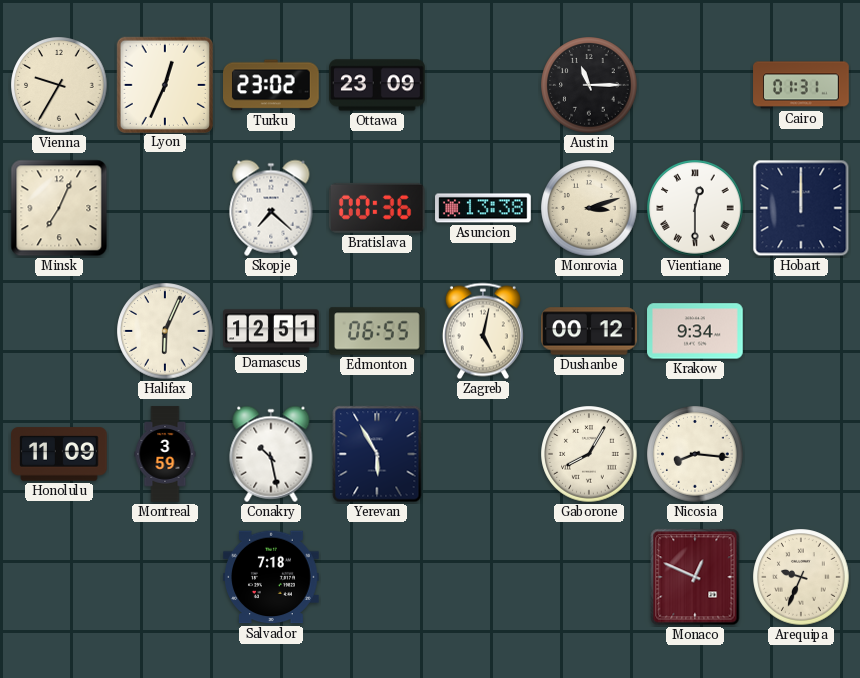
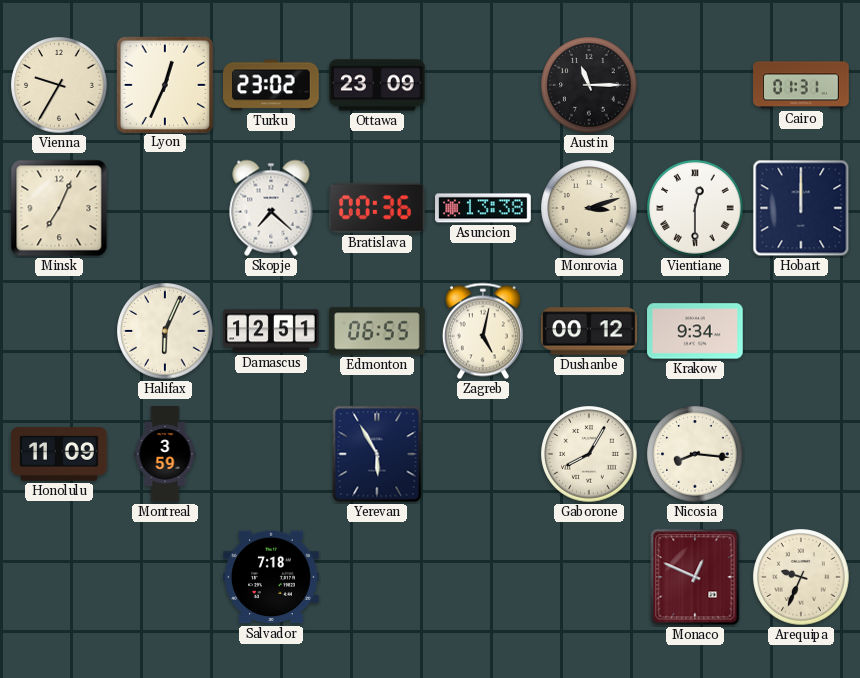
Conakry: 10:28 -> none (271, 454)
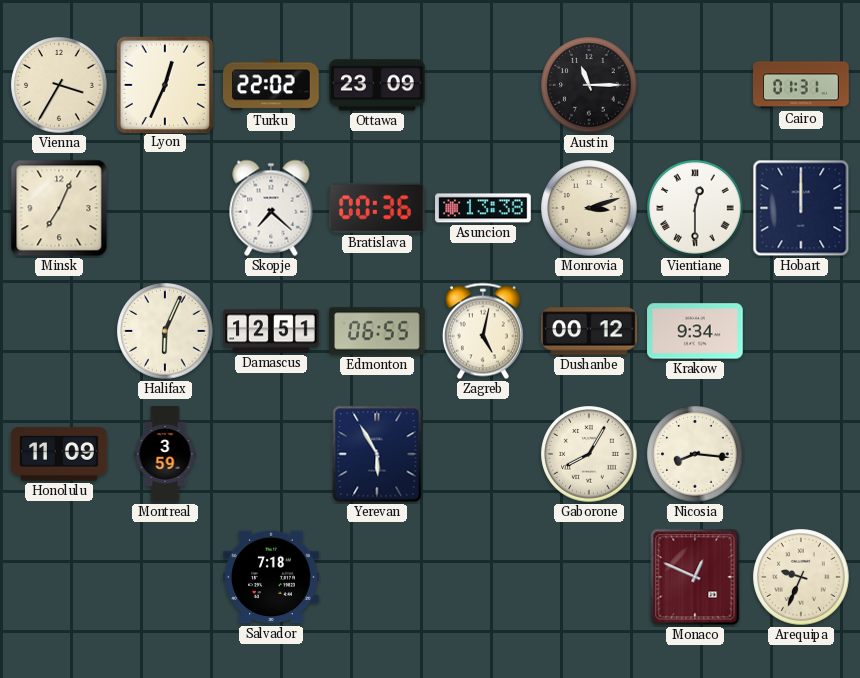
Vienna: 9:35 -> 3:35 (59, 85)
Turku: 23:02 -> 22:02 (272, 85)
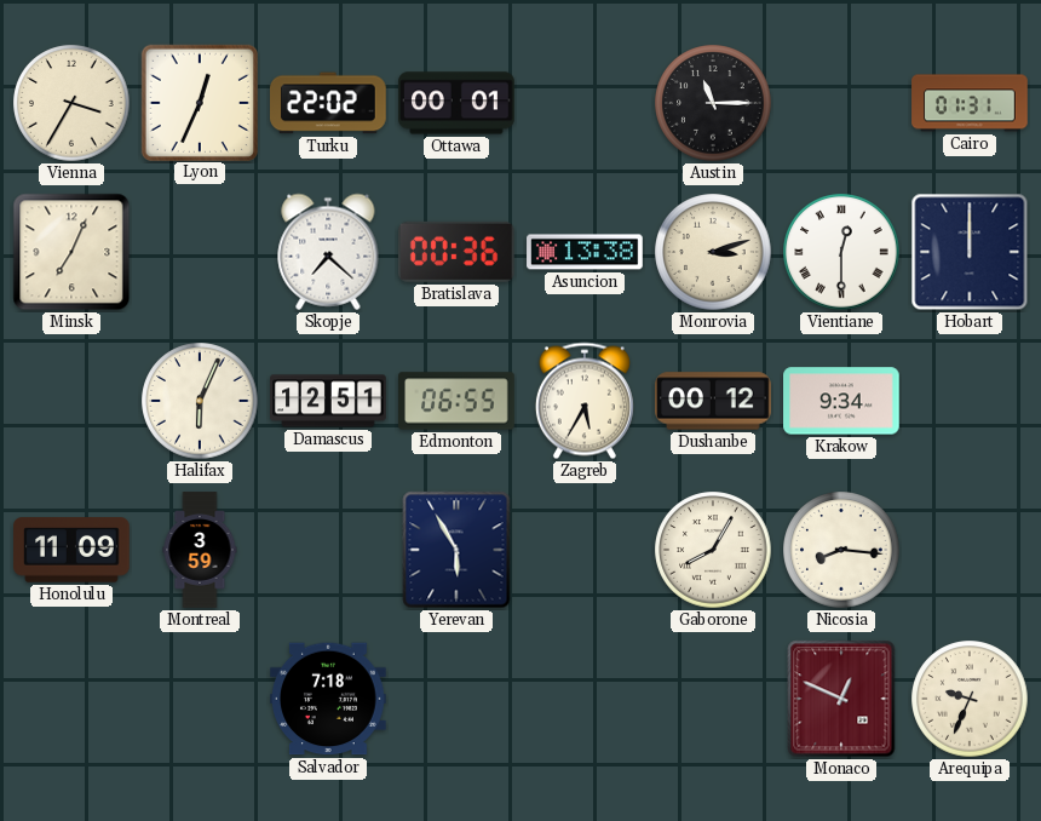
Ottawa: 23:09 -> 00:01 (456, 103)
Zagreb: 5:02 -> 5:35 (585, 401)
